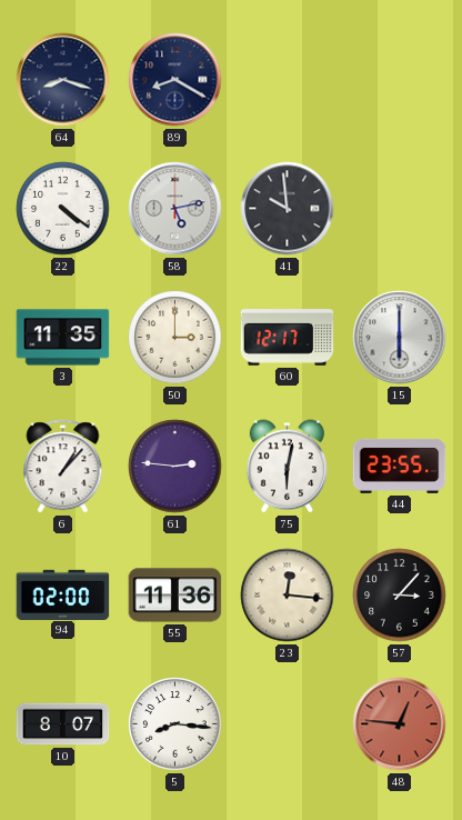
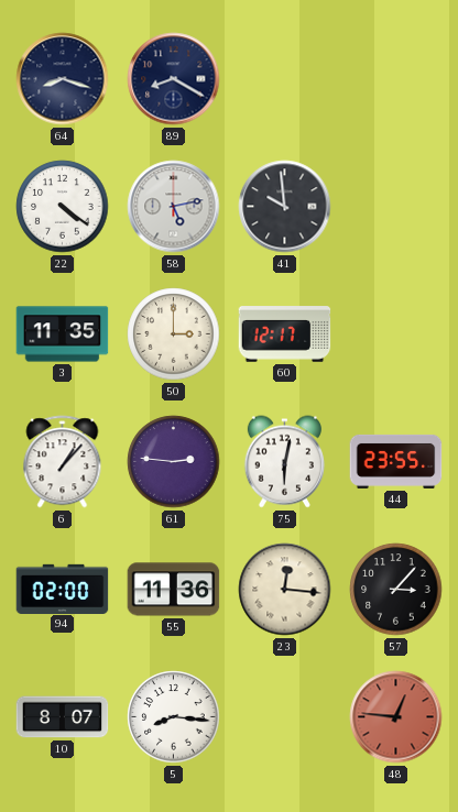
15: 6:00 -> none (400, 338)
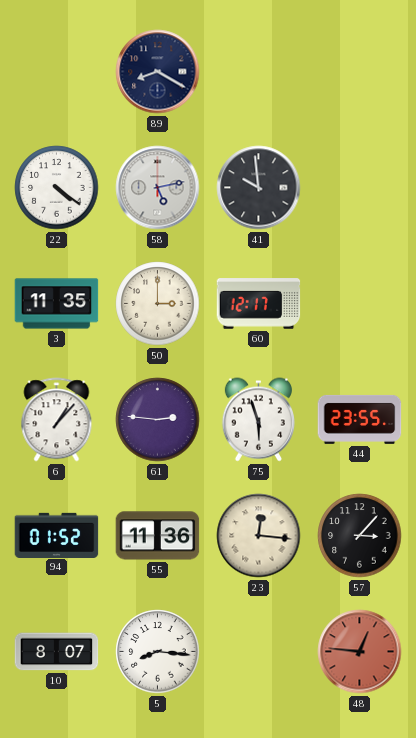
64: 8:18 -> none (63, 79)
75: 6:02 -> 5:57 (258, 420)
94: 02:00 -> 01:52 (57, 535)
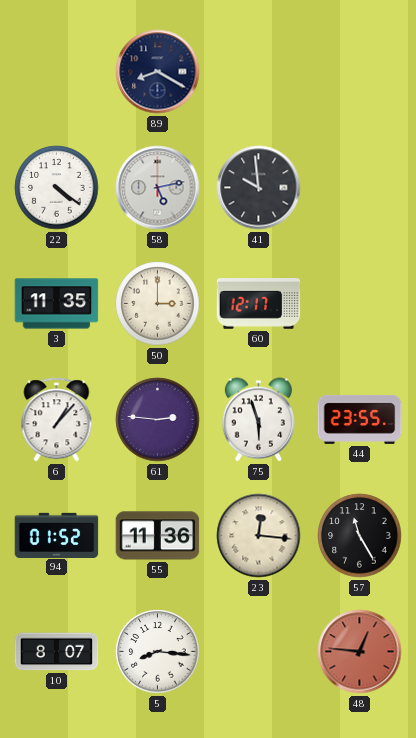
57: 3:07 -> 11:25 (360, 536)
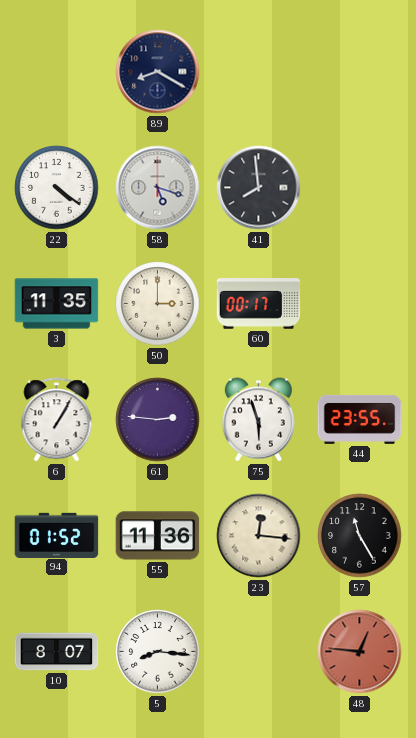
58: 5:13 -> 5:18 (158, 188)
41: 9:59 -> 7:59 (259, 188)
60: 12:17 -> 00:17 (259, 304)
6: 1:07 -> 1:05 (57, 420)
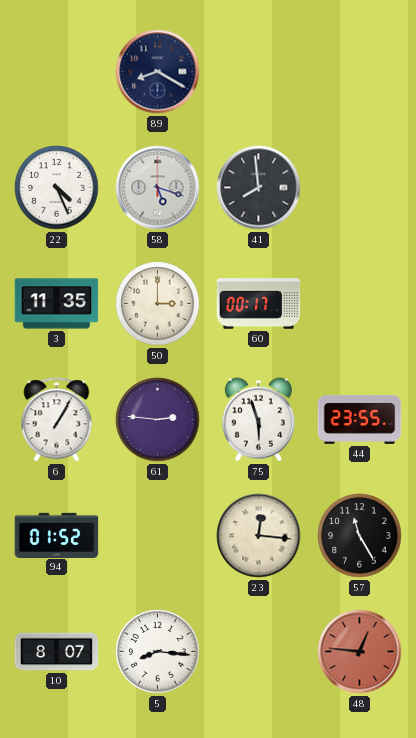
22: 4:21 -> 4:26 (57, 188)
55: 11:36 -> none (158, 536)
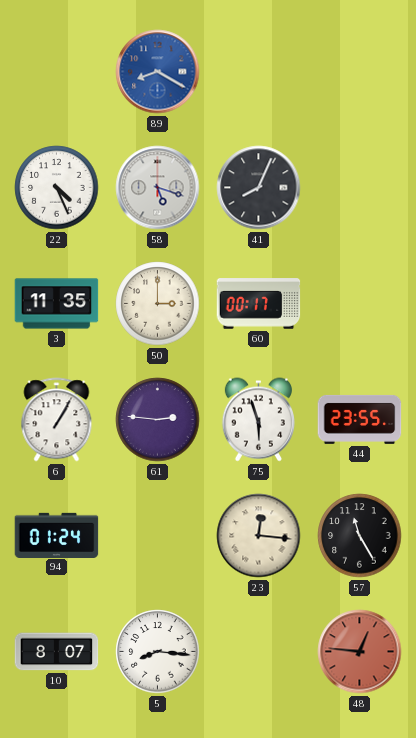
89 dial: navy -> blue (158, 72)
41: 7:59 -> 8:04 (259, 188)
94: 01:52 -> 01:24 (57, 535)
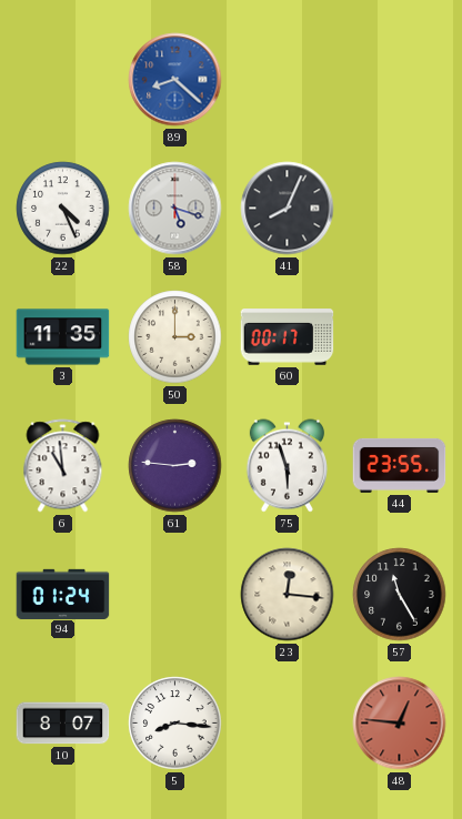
89: 8:20 -> 8:22 (175, 80)
6: 1:05 -> 10:59 (63, 466)
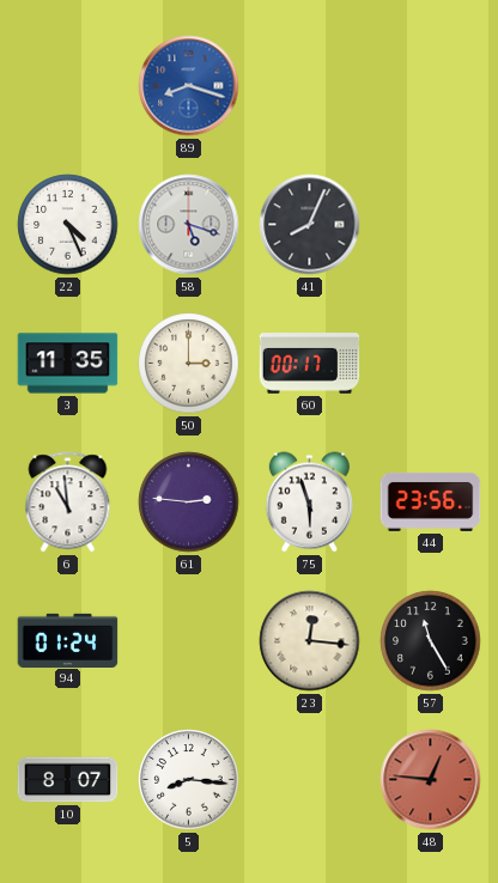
89: 8:22 -> 8:18 (189, 86)
44: 23:55 -> 23:56 (431, 501)
